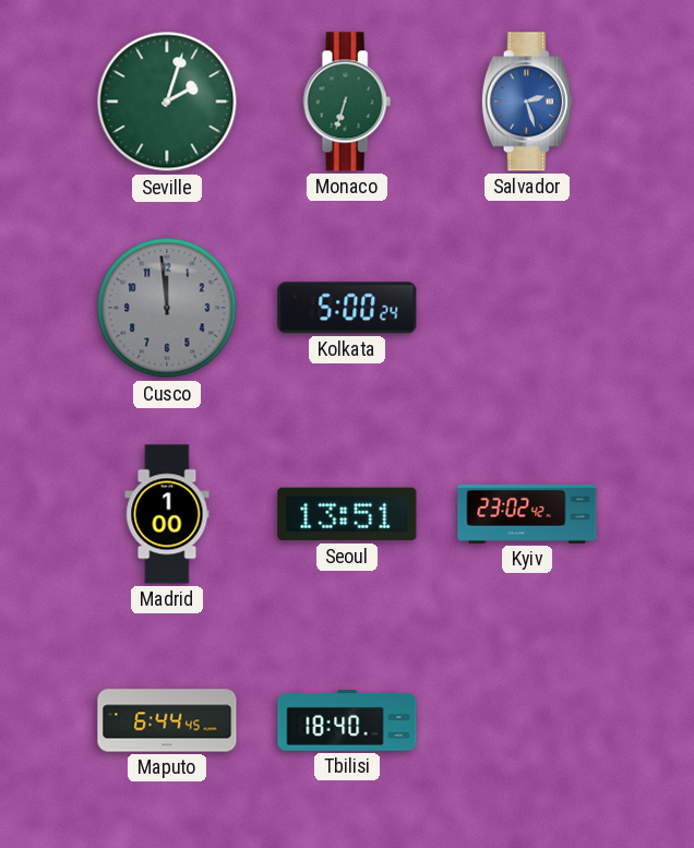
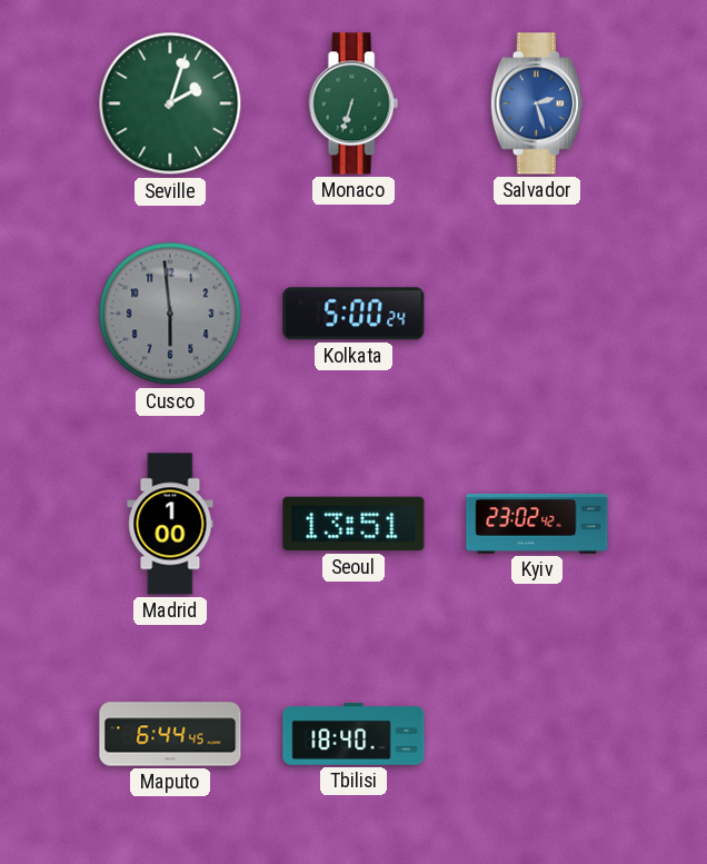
Cusco: 11:59 -> 5:59 (170, 314)
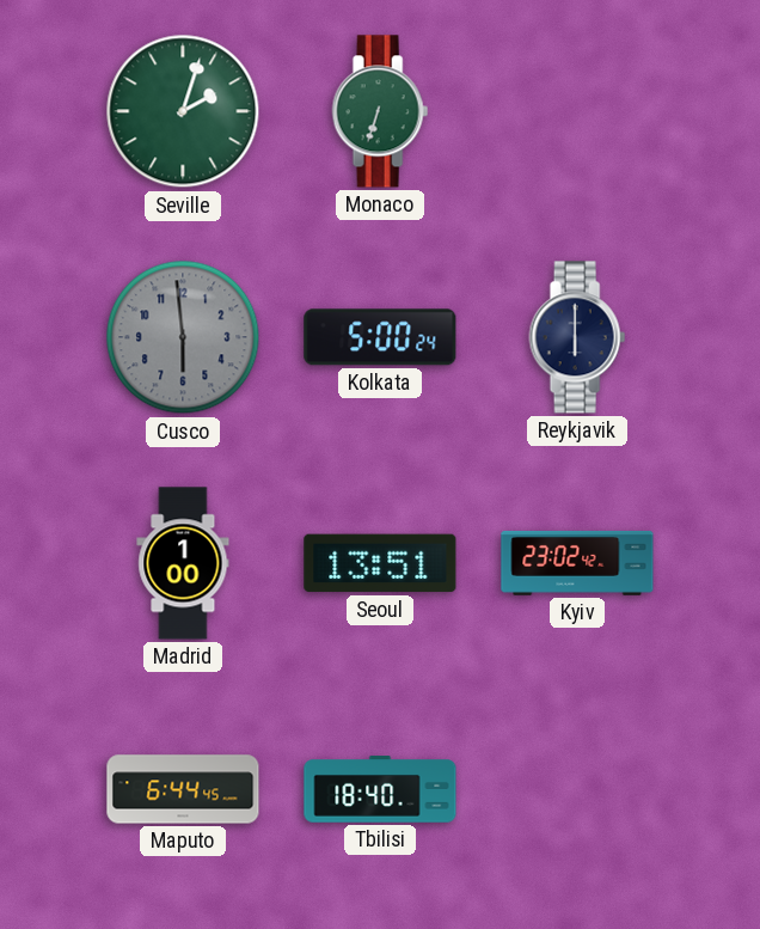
Salvador: 2:27 -> none (537, 103)
Reykjavik: none -> 6:00 (577, 337)
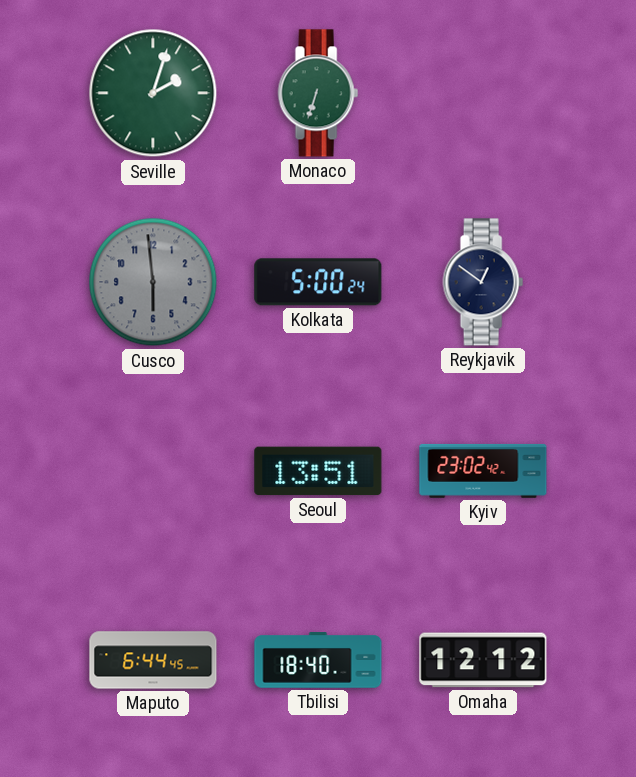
Reykjavik: 6:00 -> 12:51 (483, 282)
Madrid: 1:00 -> none (183, 563)
Omaha: none -> 12:12 (483, 660)
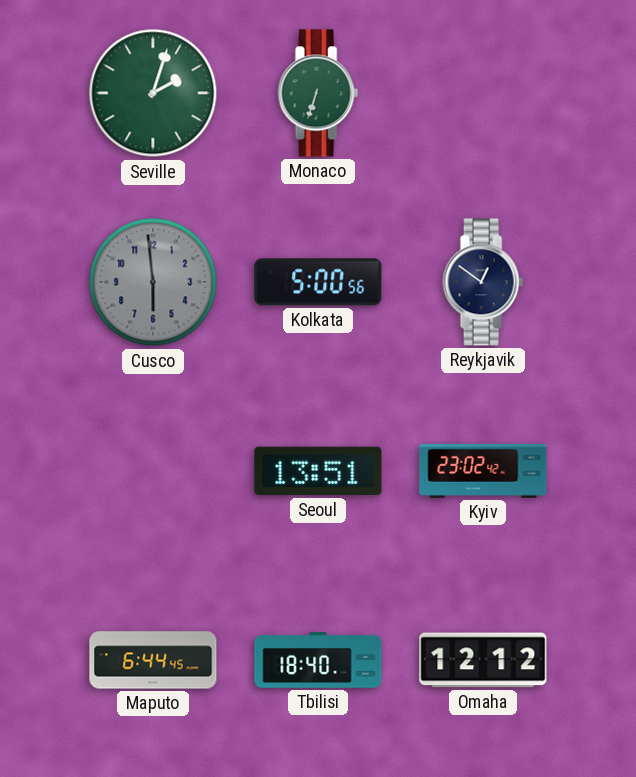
Kolkata: 5:00:24 -> 5:00:56 (318, 282)
